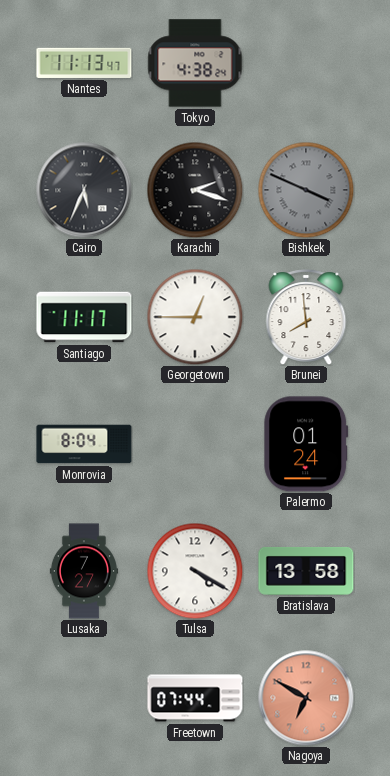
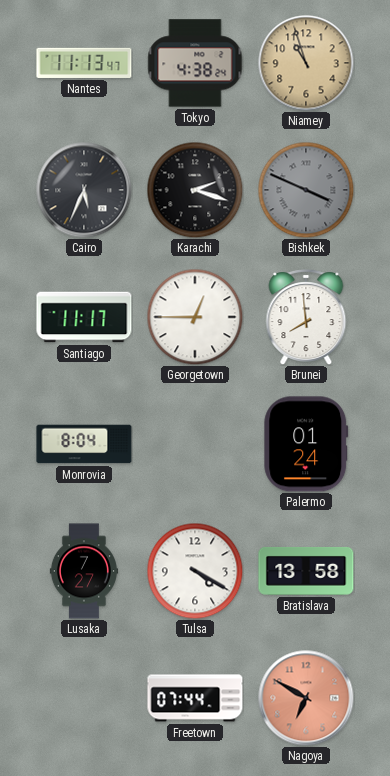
Niamey: none -> 10:57 (306, 63)
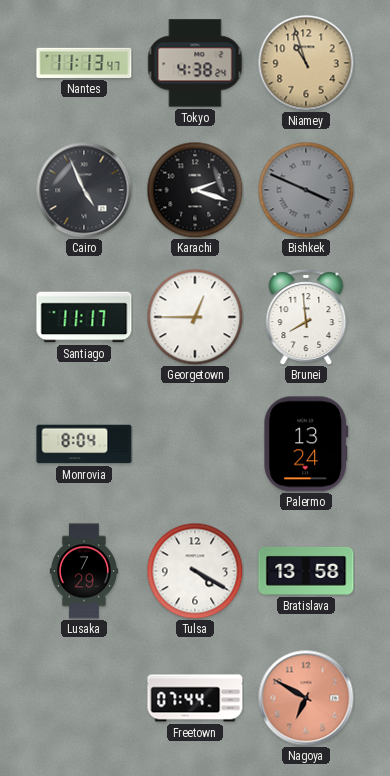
Cairo: 5:34 -> 4:56 (84, 190)
Palermo: 01:24 -> 13:24 (306, 444)
Lusaka: 7:27 -> 7:29 (84, 571)
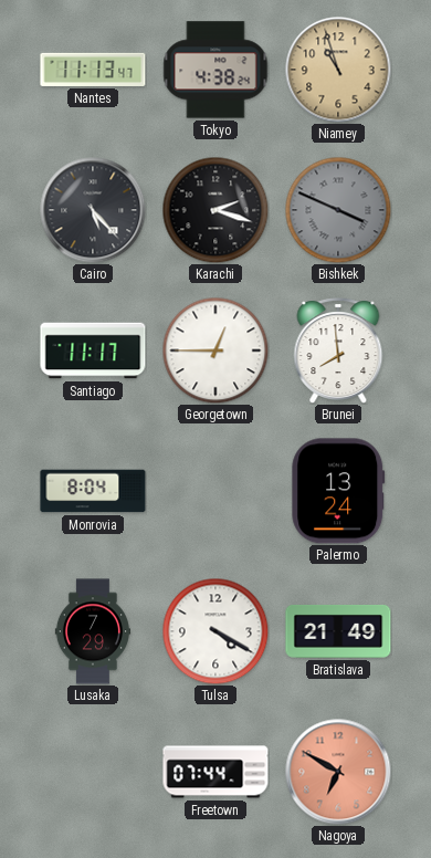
Cairo: 4:56 -> 5:23 (93, 210)
Bratislava: 13:58 -> 21:49 (338, 631)
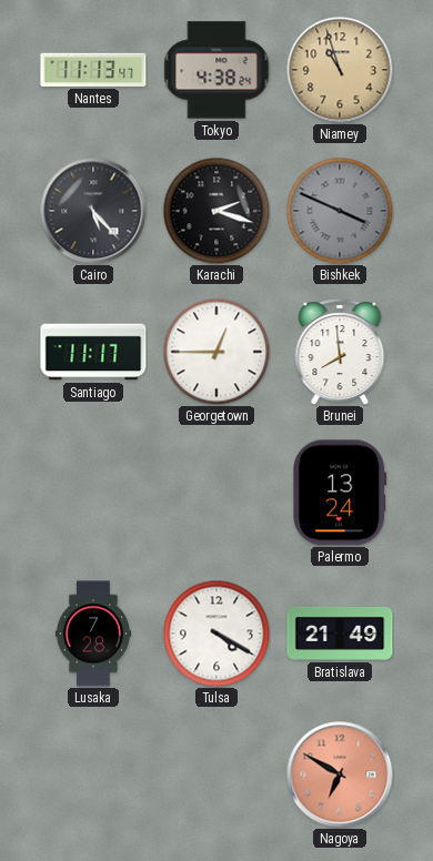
Monrovia: 8:04 -> none (93, 491)
Lusaka: 7:29 -> 7:28 (93, 634)
Freetown: 07:44 -> none (215, 772)
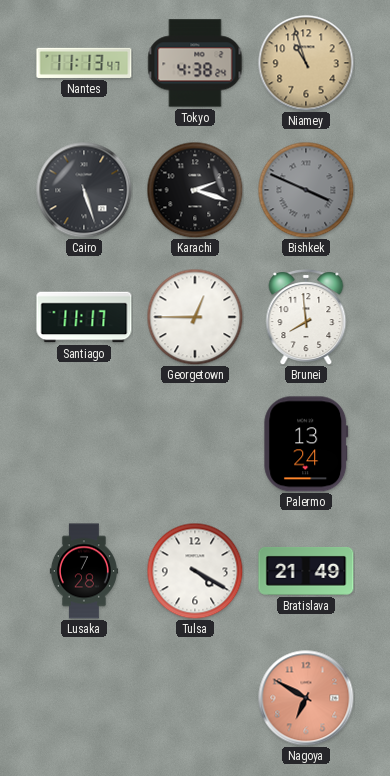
Cairo: 5:23 -> 5:27 (84, 190)
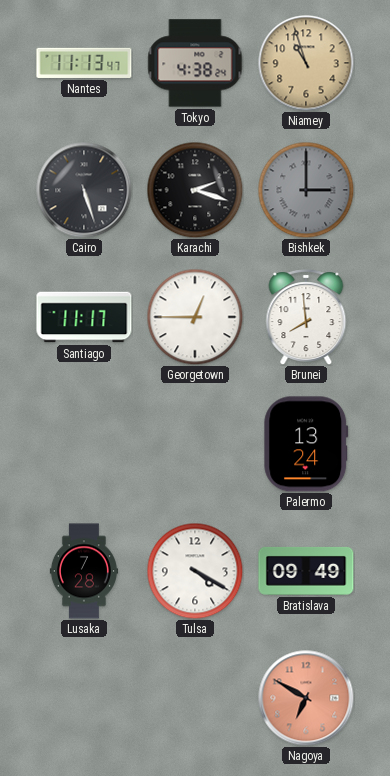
Bishkek: 3:49 -> 3:00 (306, 190)
Bratislava: 21:49 -> 09:49 (306, 571)
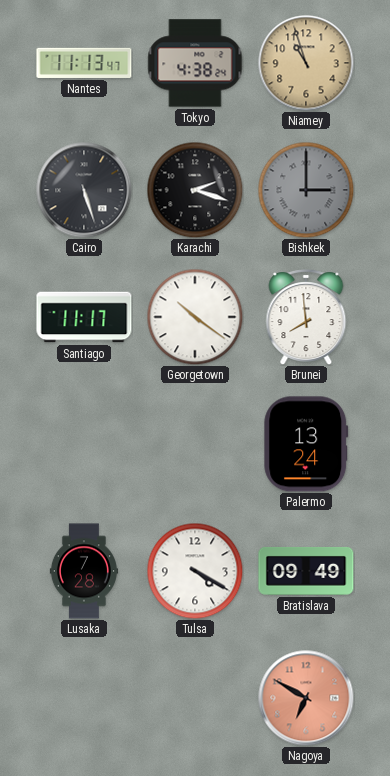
Georgetown: 12:45 -> 10:21 (195, 317)
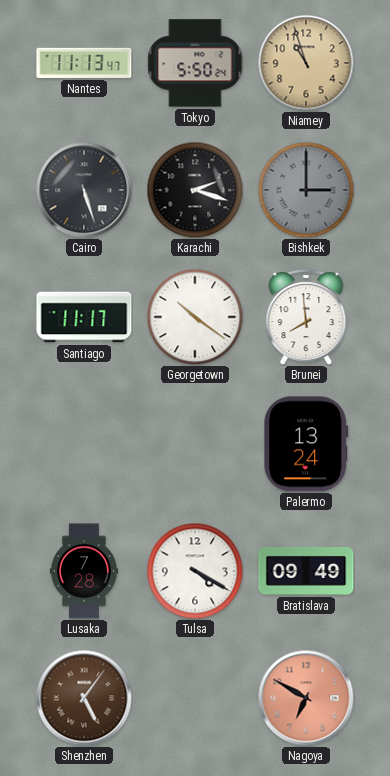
Tokyo: 4:38 -> 5:50 (195, 63)
Shenzhen: none -> 5:06 (84, 698)
